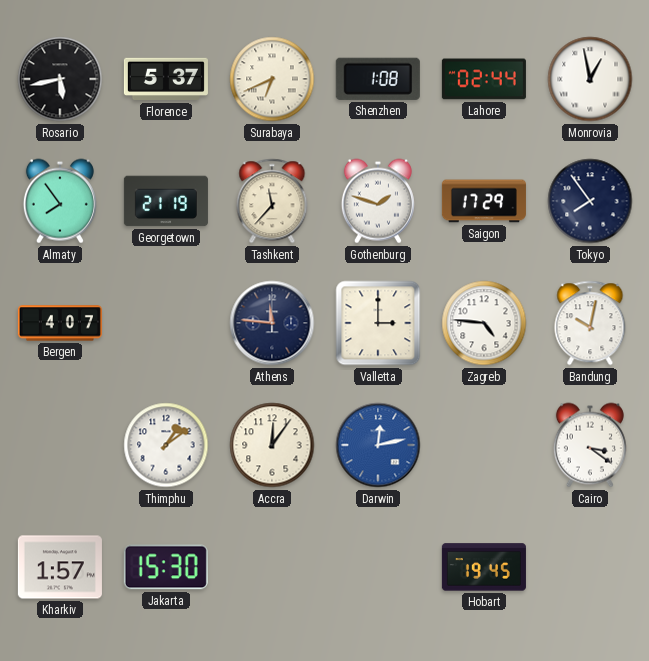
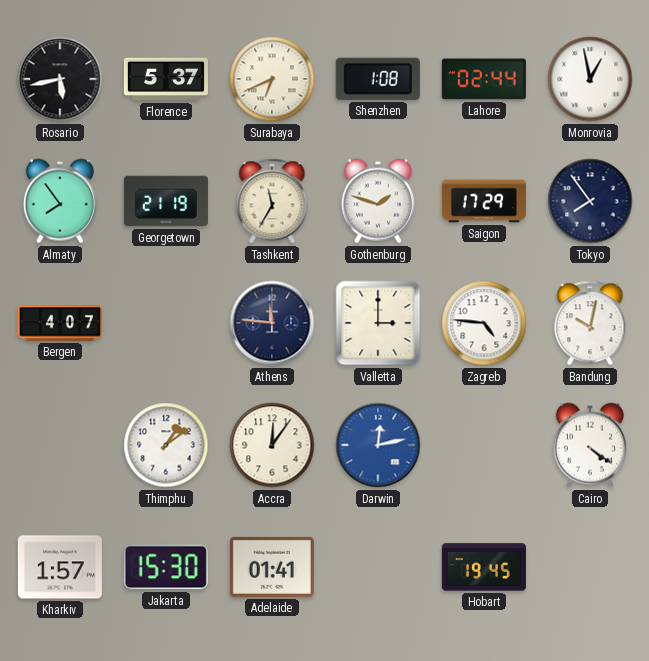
Tashkent: 11:37 -> 11:35 (272, 201)
Cairo: 3:21 -> 4:21 (590, 445)
Adelaide: none -> 01:41 (272, 567)
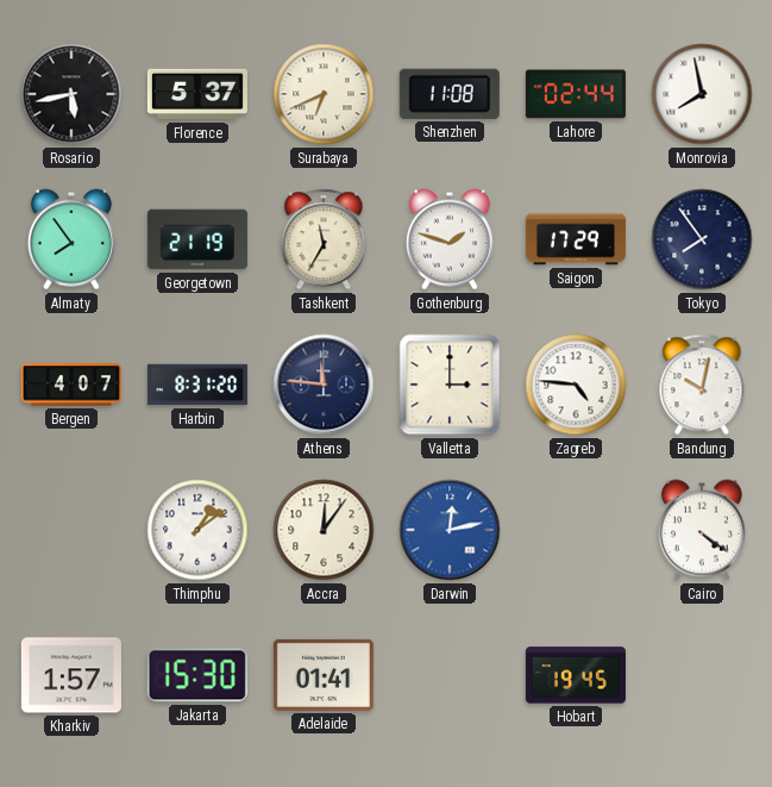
Shenzhen: 1:08 -> 11:08 (450, 94)
Monrovia: 12:58 -> 7:58 (702, 94)
Harbin: none -> 8:31 (197, 385)
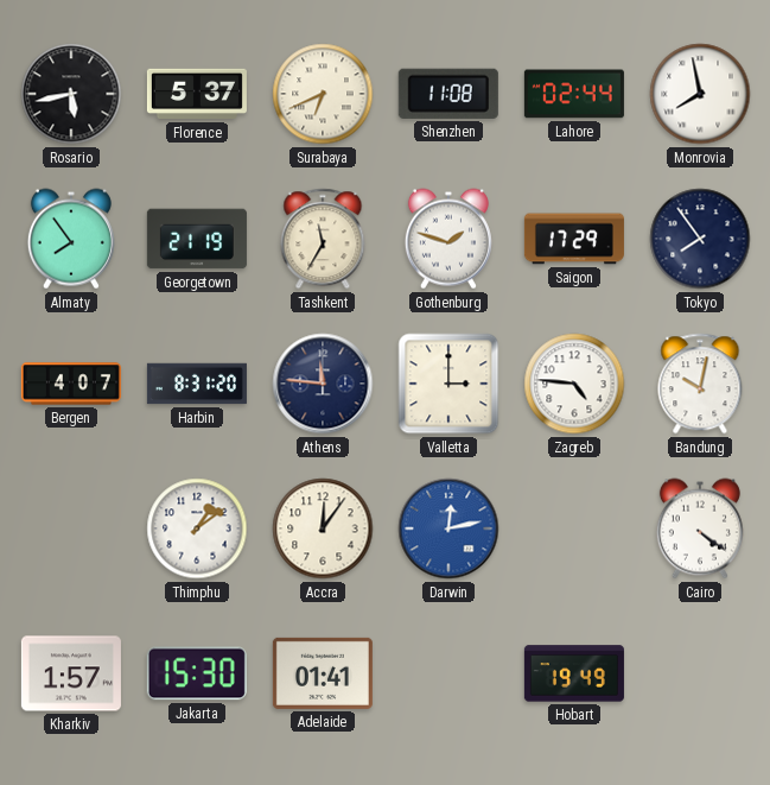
Hobart: 19:45 -> 19:49 (574, 673)
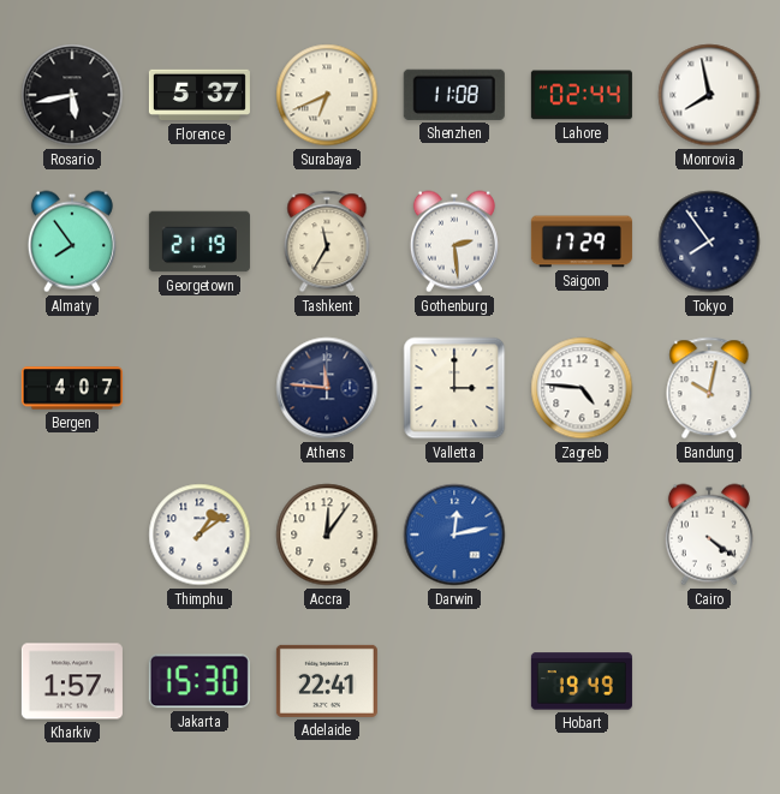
Gothenburg: 1:48 -> 2:29 (454, 241)
Harbin: 8:31 -> none (197, 384)
Adelaide: 01:41 -> 22:41 (327, 681)
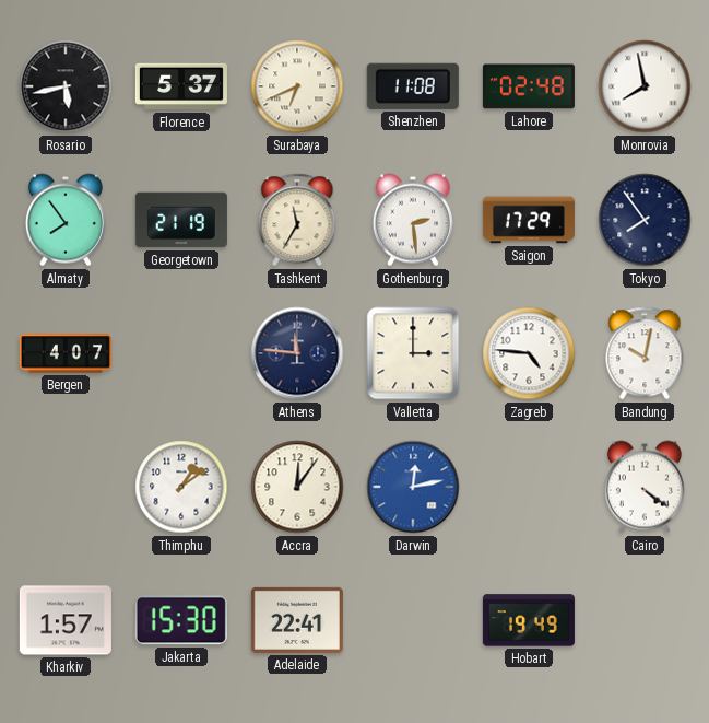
Lahore: 02:44 -> 02:48 (529, 86)
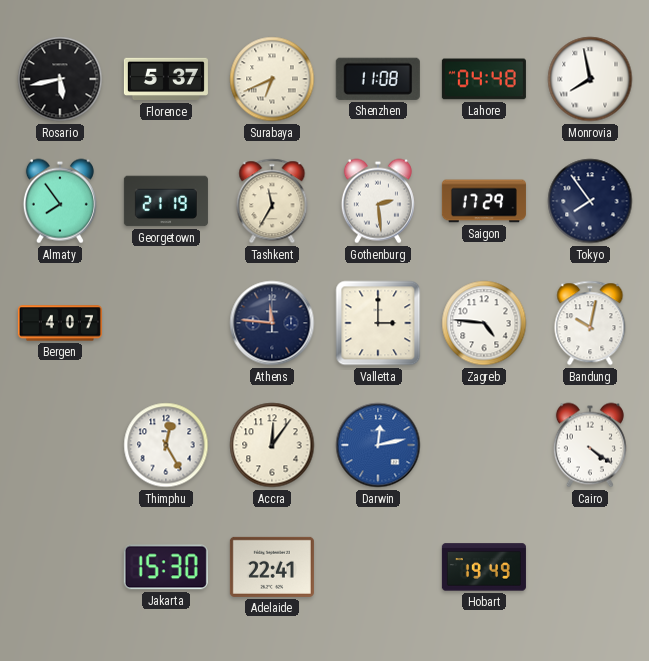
Lahore: 02:48 -> 04:48 (484, 79)
Thimphu: 1:09 -> 12:25 (166, 445)
Kharkiv: 1:57 -> none (66, 620)
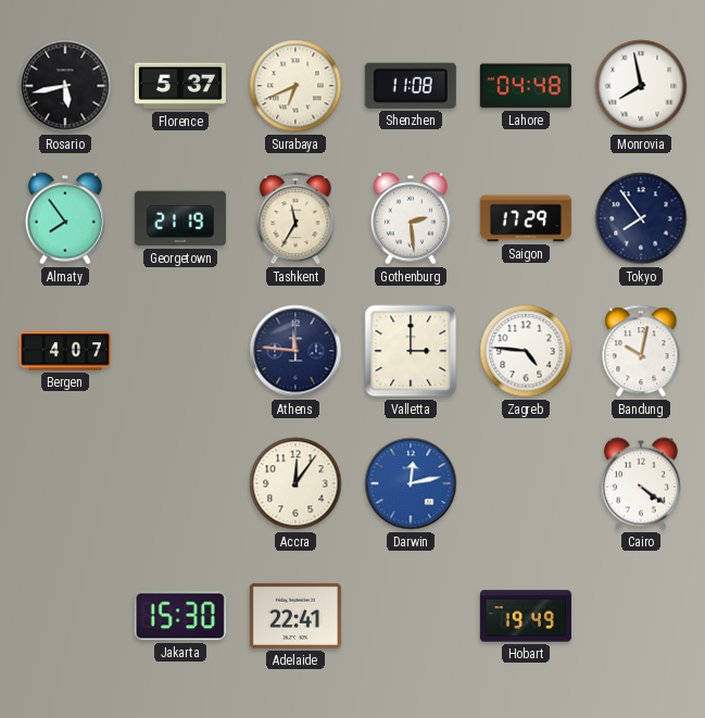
Thimphu: 12:25 -> none (166, 445)
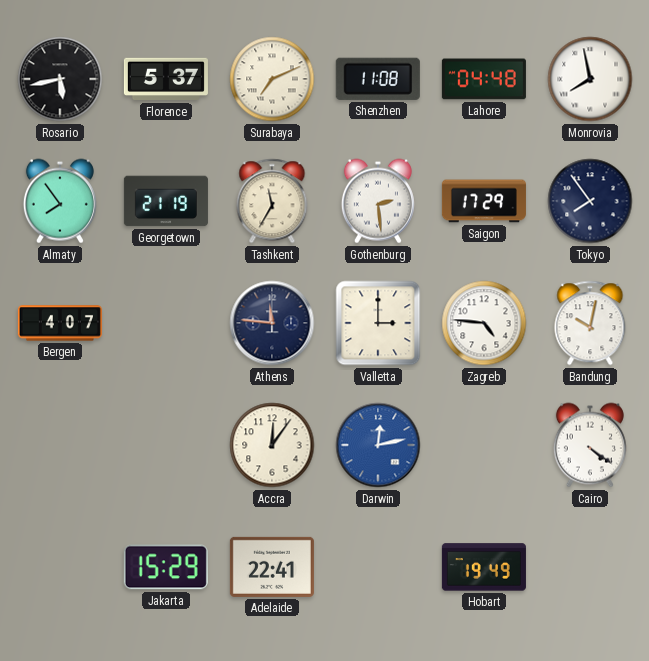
Surabaya: 6:41 -> 7:11 (272, 79)
Jakarta: 15:30 -> 15:29 (166, 567)
